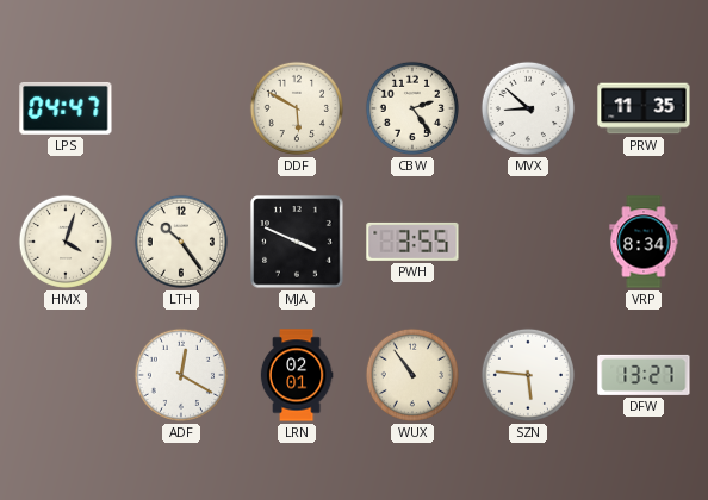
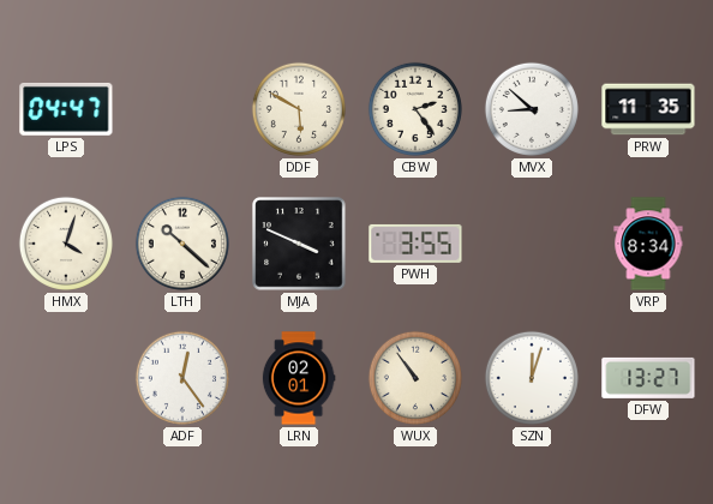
LTH: 10:24 -> 10:22 (182, 244)
ADF: 12:20 -> 12:24 (182, 378)
SZN: 5:46 -> 12:03 (532, 378)
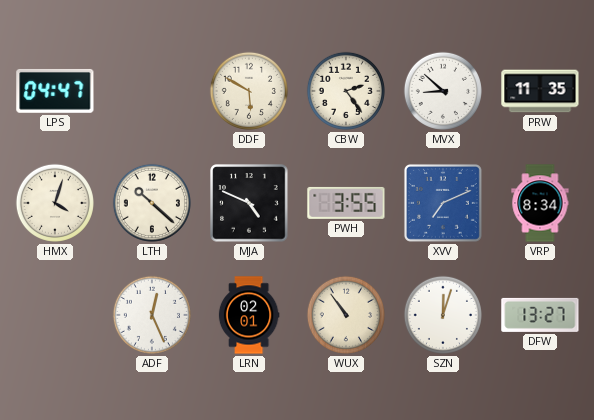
MJA: 3:49 -> 4:49 (249, 203)
XVV: none -> 7:11 (443, 203)
ADF: 12:24 -> 12:26 (152, 315)
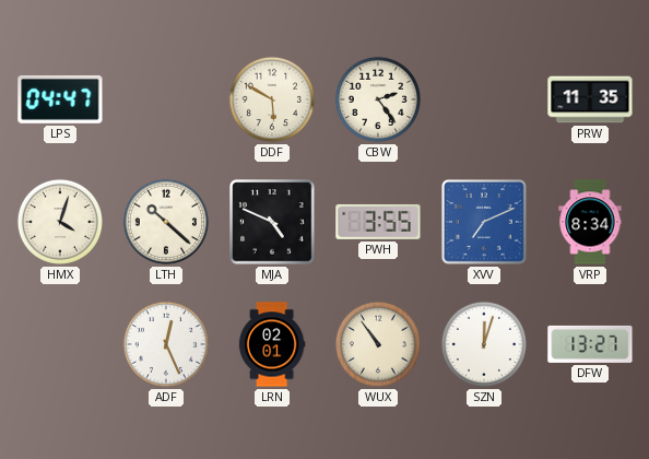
MVX: 8:52 -> none (443, 91)
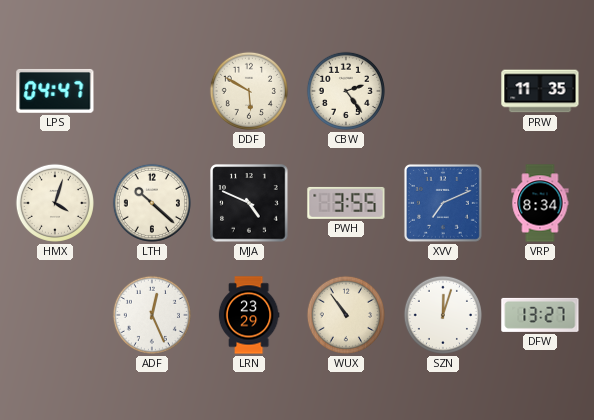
LRN: 02:01 -> 23:29 (249, 315)
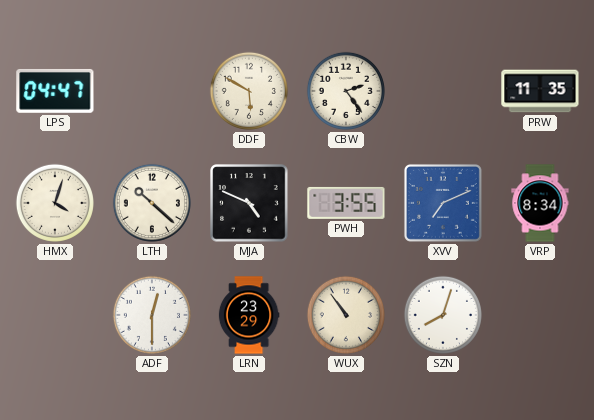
ADF: 12:26 -> 12:30 (152, 315)
SZN: 12:03 -> 8:03 (443, 315)
DFW: 13:27 -> none (540, 315)
